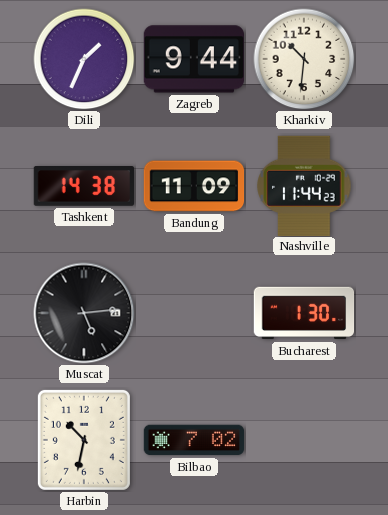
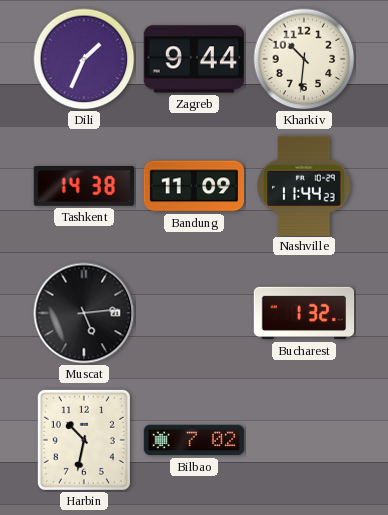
Bucharest: 1:30 -> 1:32 (304, 313)
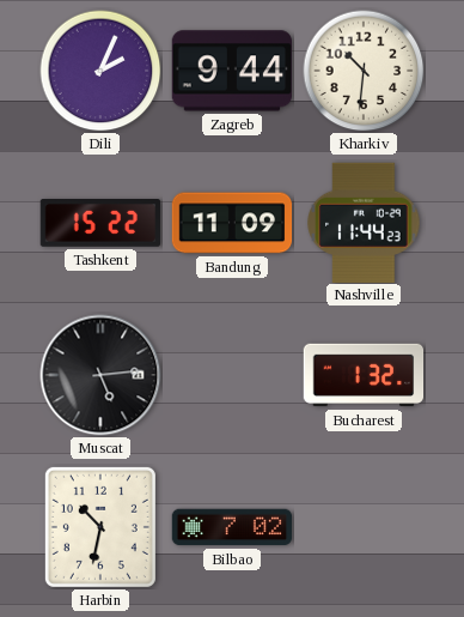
Dili: 1:34 -> 2:04 (100, 71)
Tashkent: 14:38 -> 15:22 (100, 223)
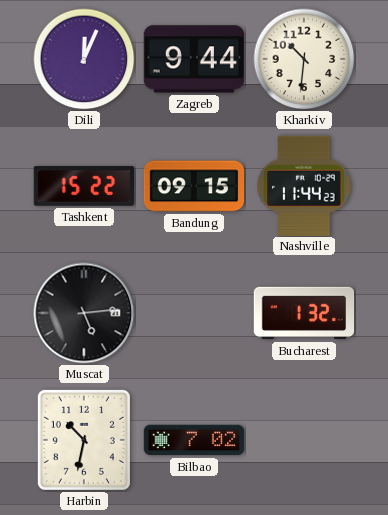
Dili: 2:04 -> 12:04 (84, 59)
Bandung: 11:09 -> 09:15 (194, 186)
